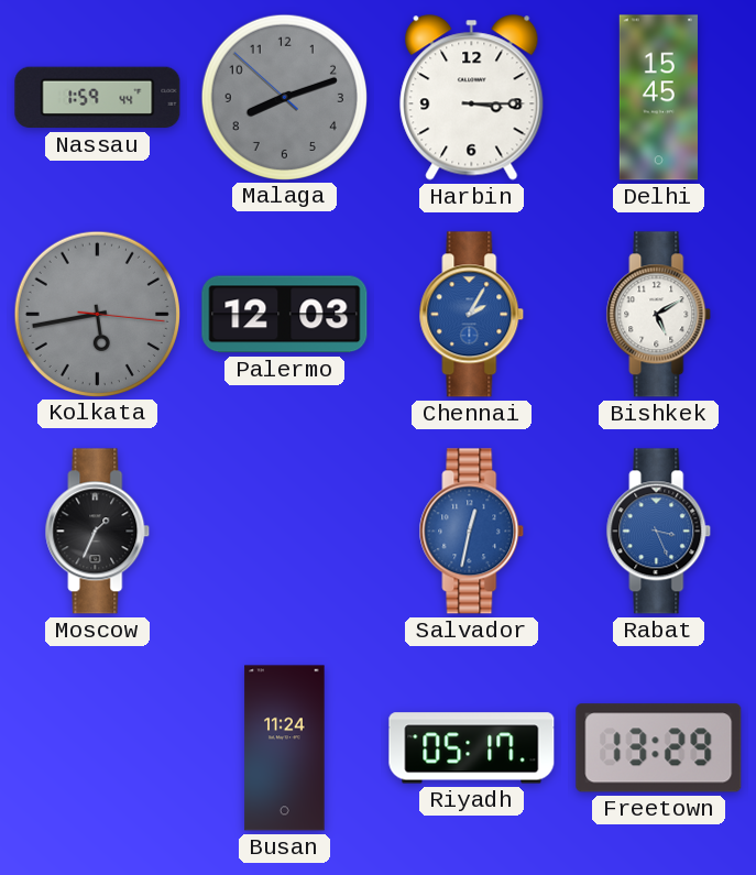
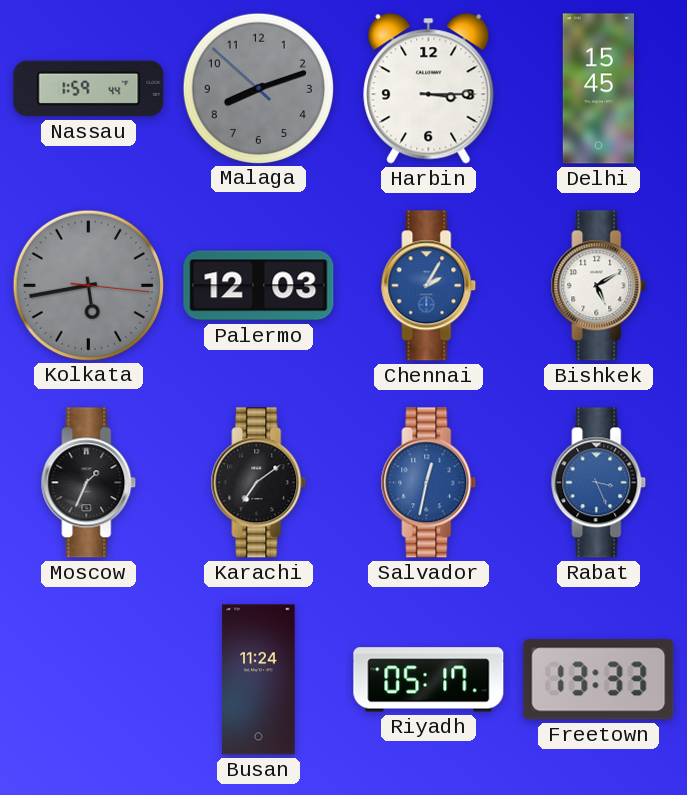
Karachi: none -> 7:09 (259, 483)
Freetown: 13:29 -> 13:33 (599, 680)
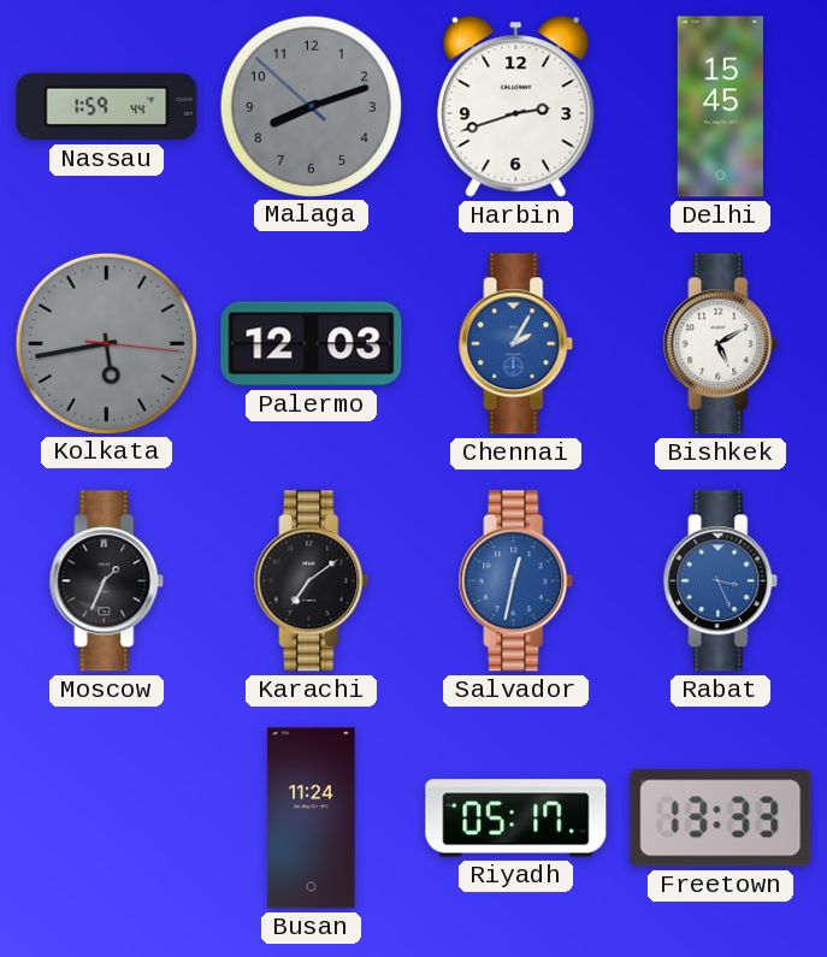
Harbin: 3:15 -> 2:42 (516, 107)
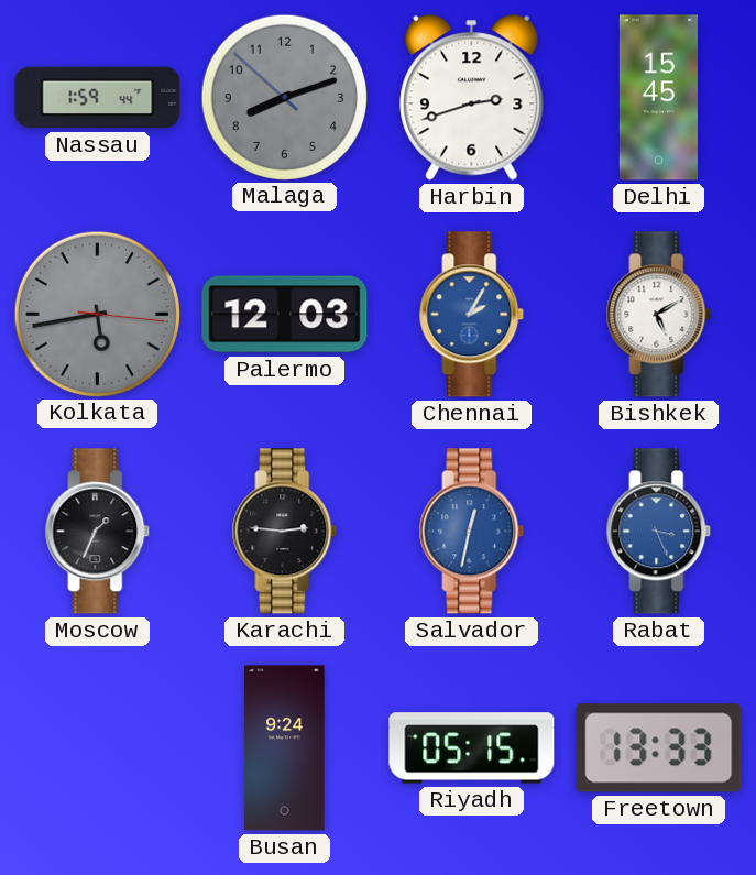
Karachi: 7:09 -> 2:46 (285, 532)
Busan: 11:24 -> 9:24 (285, 748)
Riyadh: 05:17 -> 05:15 (472, 748)
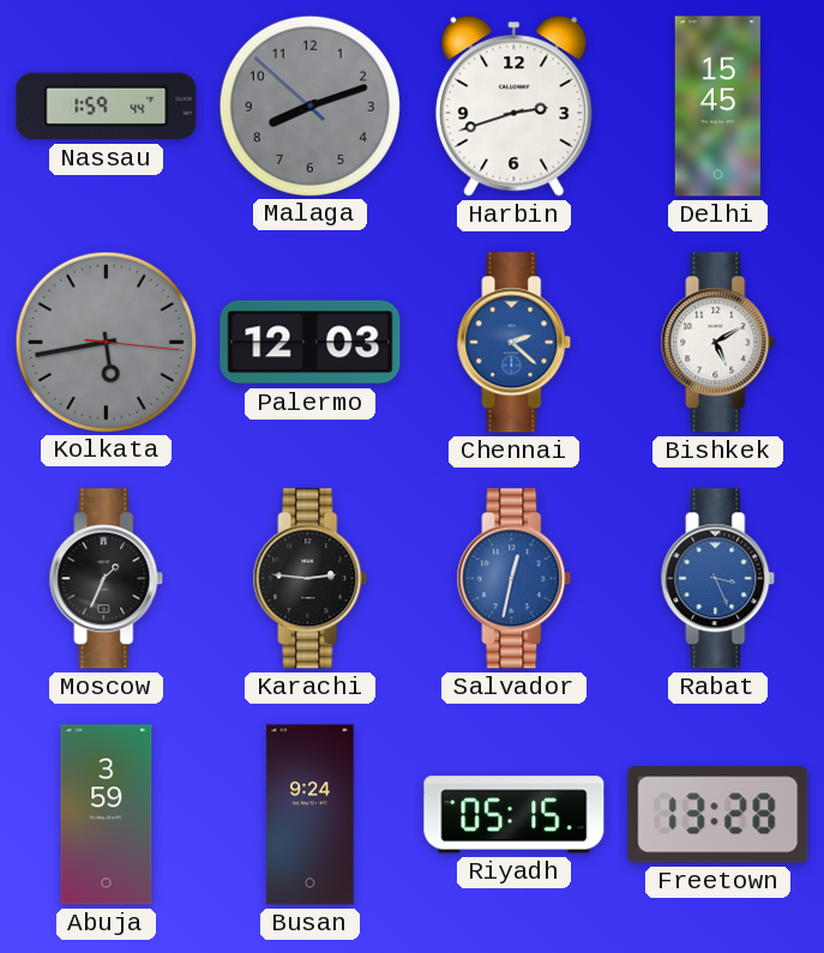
Chennai: 2:05 -> 2:22 (515, 343)
Abuja: none -> 3:59 (107, 815)
Freetown: 13:33 -> 13:28 (718, 815)
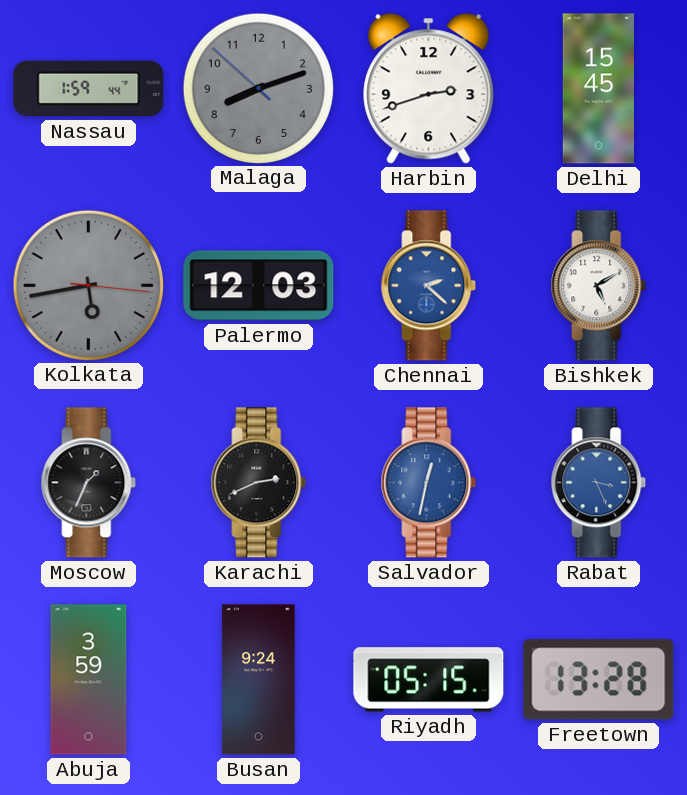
Karachi: 2:46 -> 2:41 (259, 483)
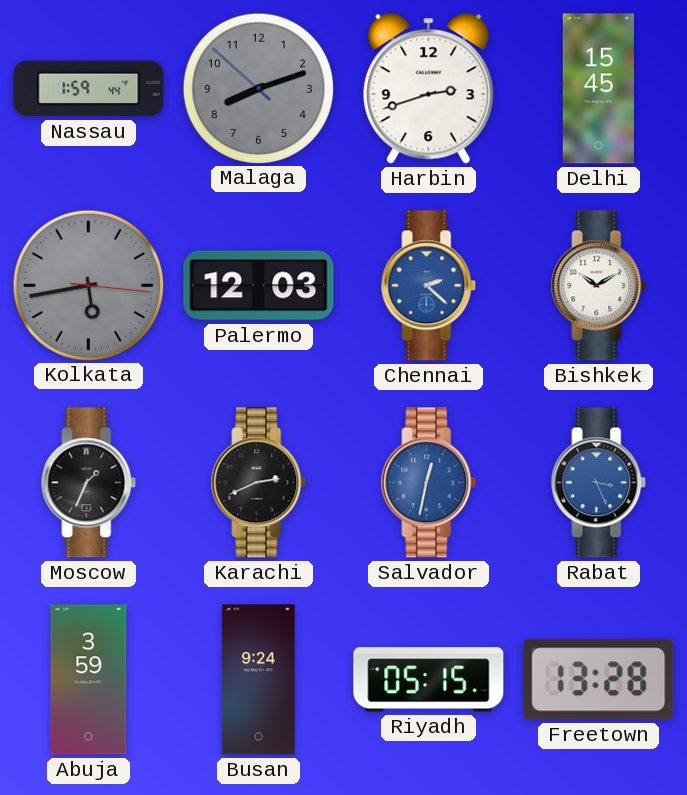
Bishkek: 5:10 -> 10:10 (599, 286)
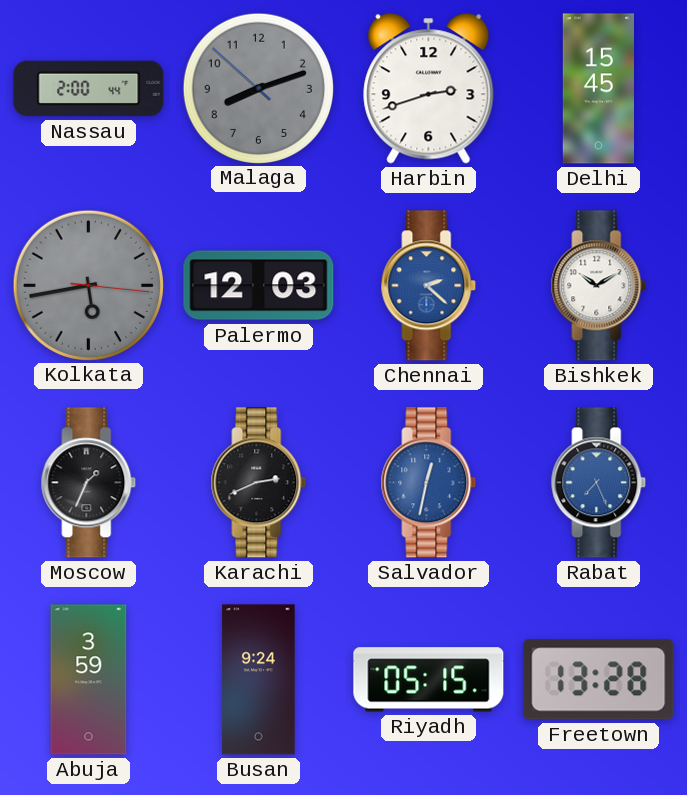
Nassau: 1:59 -> 2:00 (89, 89)
Rabat: 3:26 -> 7:26 (599, 483)
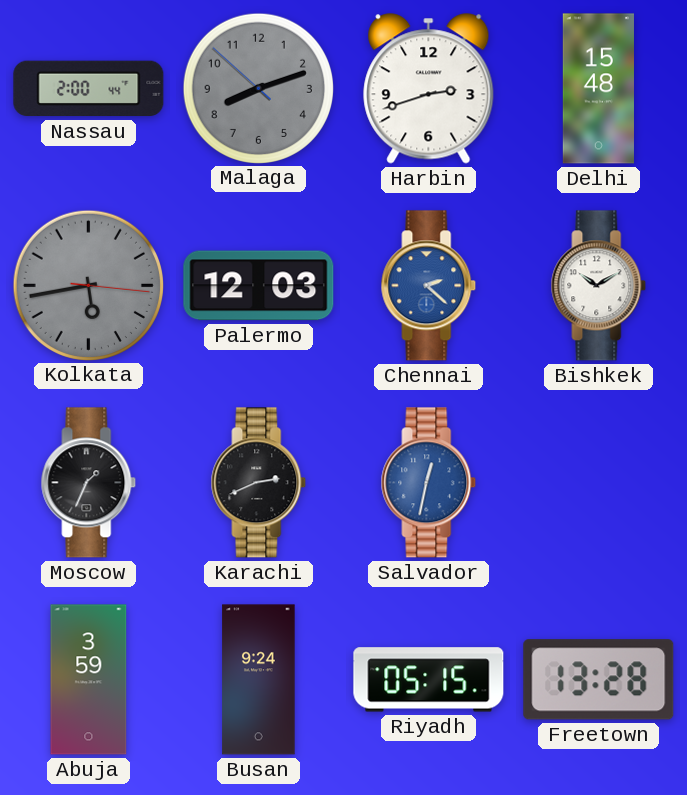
Delhi: 15:45 -> 15:48 (598, 89)
Rabat: 7:26 -> none (599, 483)
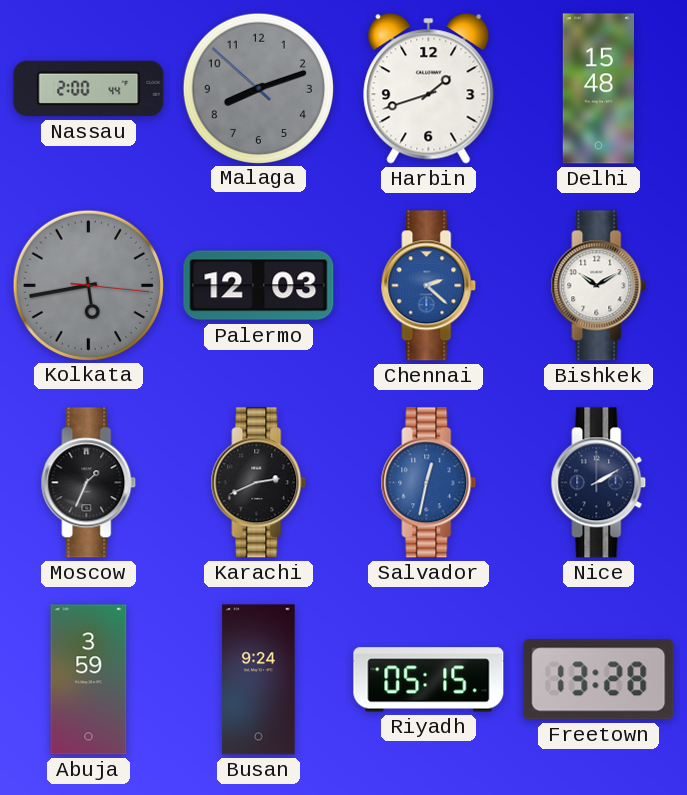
Harbin: 2:42 -> 1:42 (429, 89)
Nice: none -> 2:10 (599, 483)
